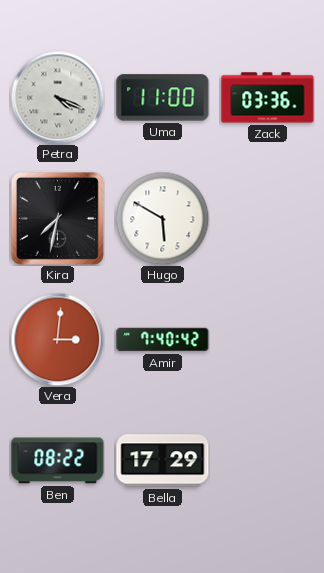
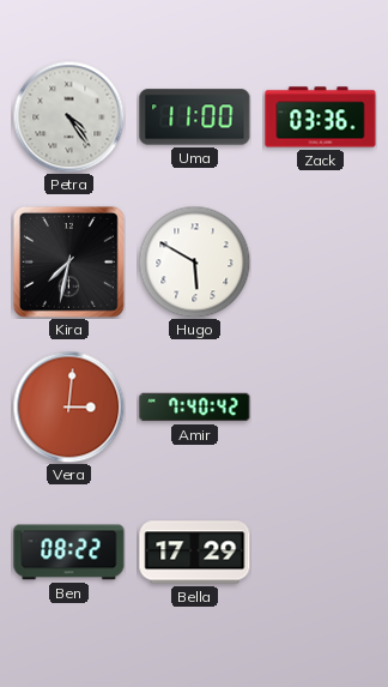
Petra: 4:19 -> 4:24 (68, 116)
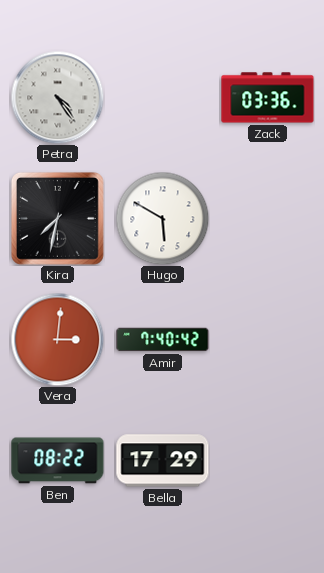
Uma: 11:00 -> none (195, 117)
